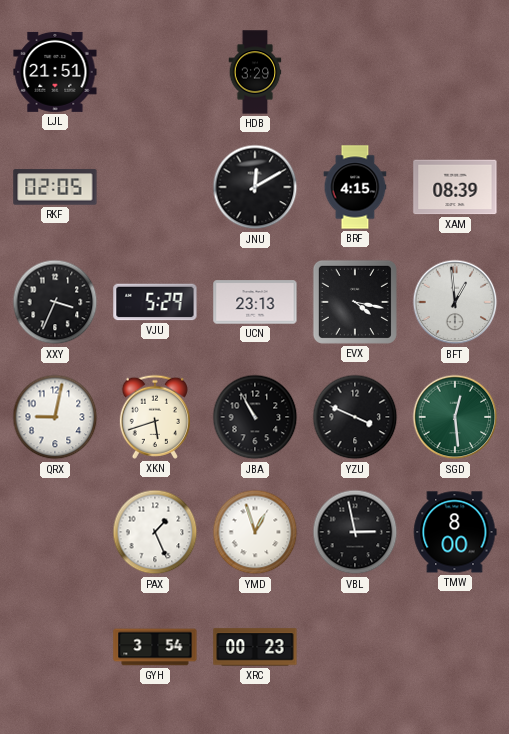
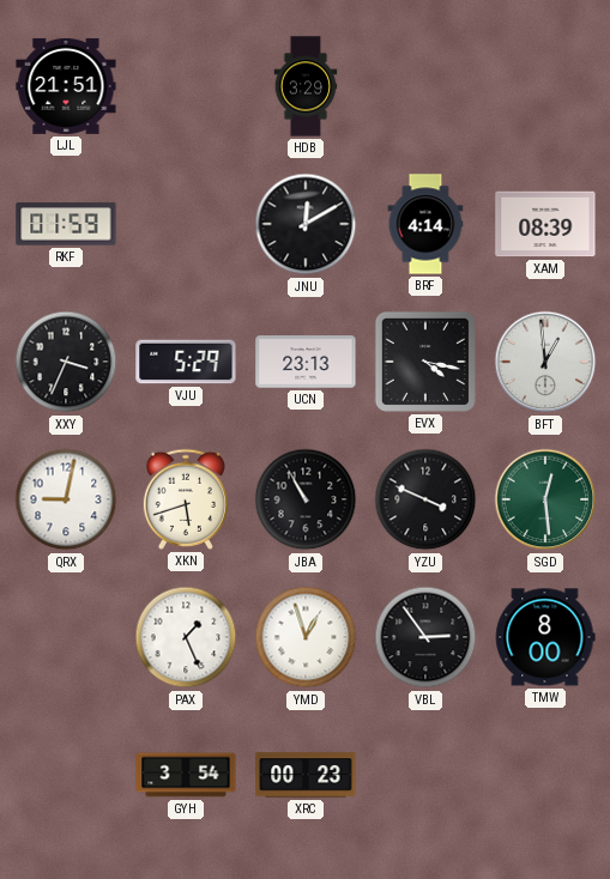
RKF: 02:05 -> 01:59 (66, 224)
BRF: 4:15 -> 4:14 (425, 224)
VBL: 2:58 -> 2:54 (425, 637)
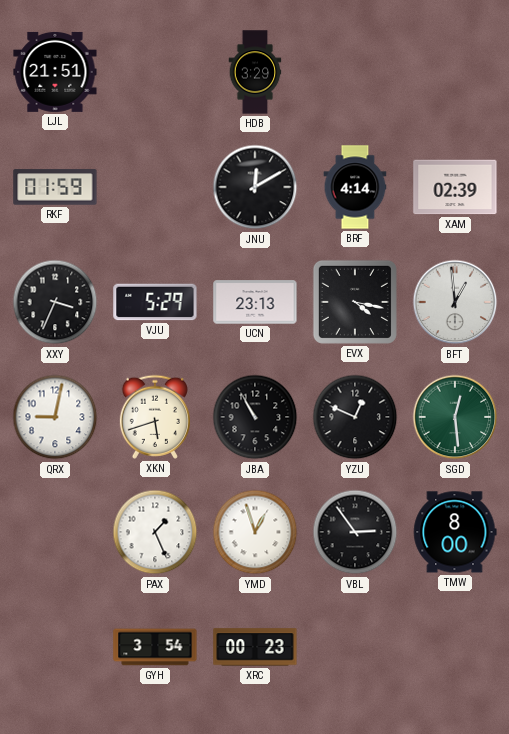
XAM: 08:39 -> 02:39 (455, 187)
YZU: 3:49 -> 12:49 (355, 417)
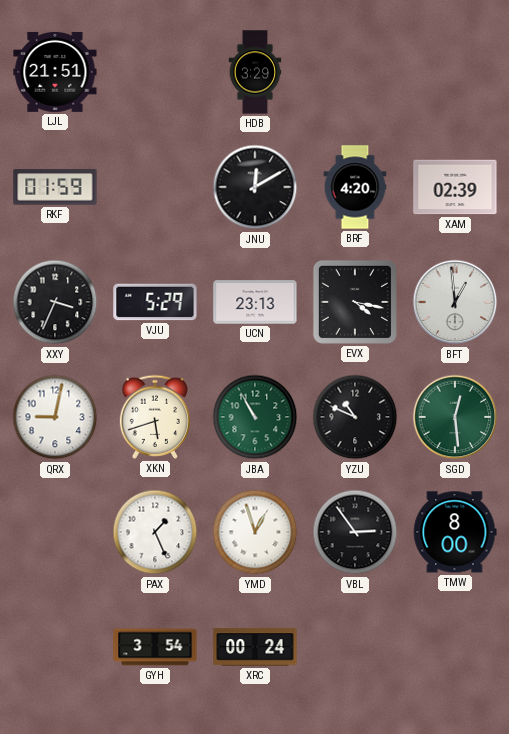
BRF: 4:14 -> 4:20 (355, 187)
JBA dial: black -> green (255, 417)
YZU: 12:49 -> 10:49 (355, 417)
XRC: 00:23 -> 00:24 (255, 647)
